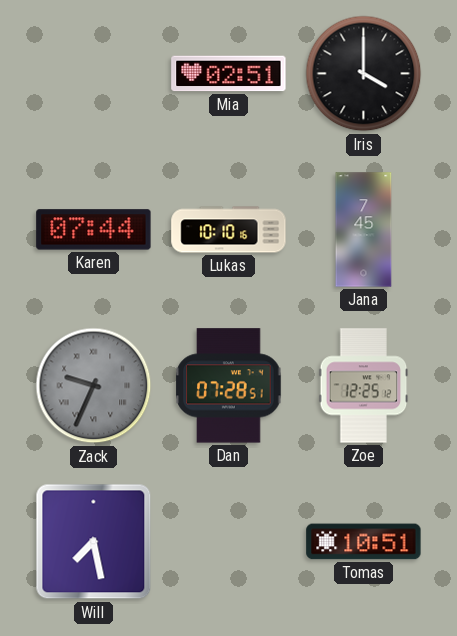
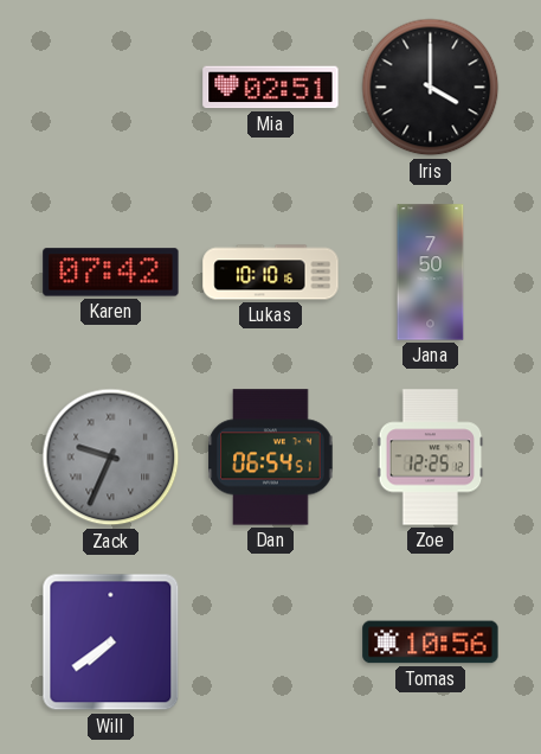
Karen: 07:44 -> 07:42 (111, 273)
Jana: 7:45 -> 7:50 (431, 273)
Dan: 07:28 -> 06:54 (271, 458)
Will: 7:28 -> 7:39 (111, 643)
Tomas: 10:51 -> 10:56 (431, 643)
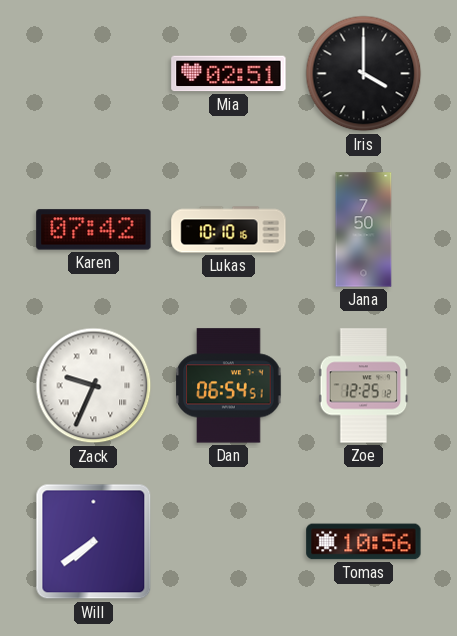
Zack dial: grey -> white (94, 386)
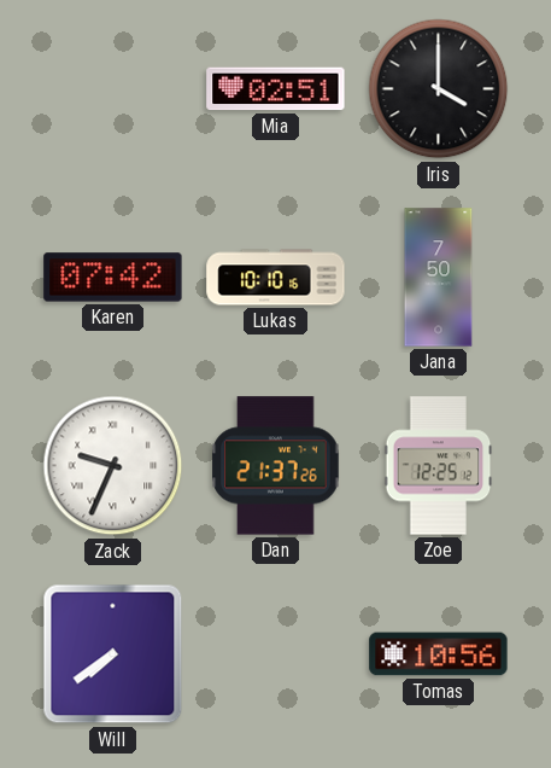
Dan: 06:54 -> 21:37 (276, 466)
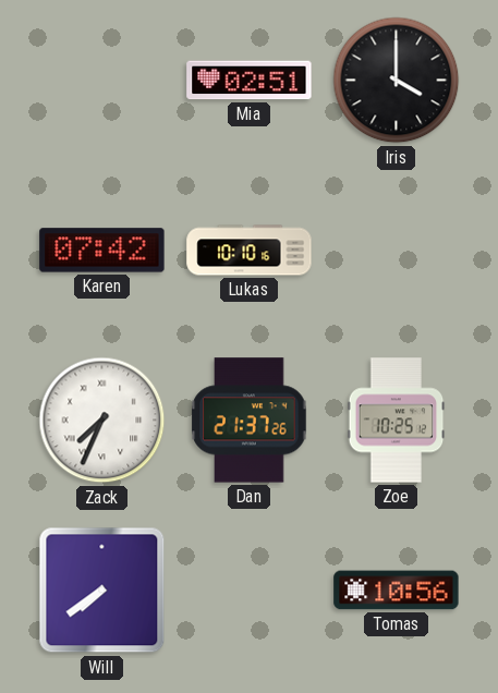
Jana: 7:50 -> none (439, 278)
Zack: 9:34 -> 7:34 (102, 421)
Zoe: 12:25 -> 10:25 (397, 421)
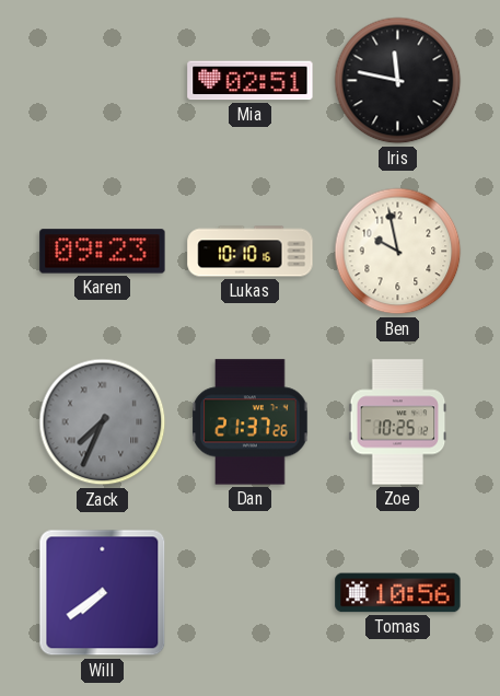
Iris: 4:00 -> 11:47 (398, 81)
Karen: 07:42 -> 09:23 (103, 252)
Ben: none -> 9:58 (398, 252)
Zack dial: white -> grey (103, 422)
